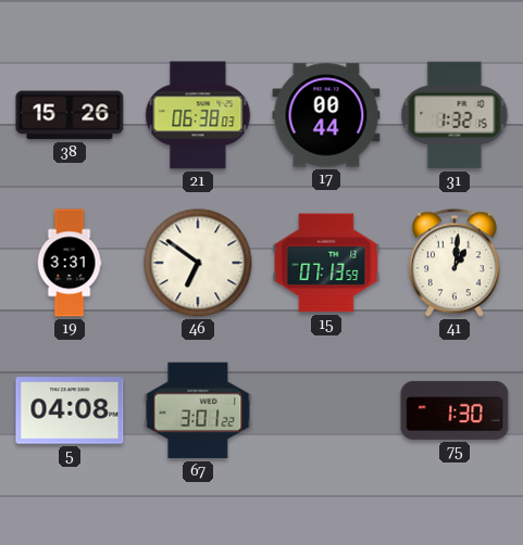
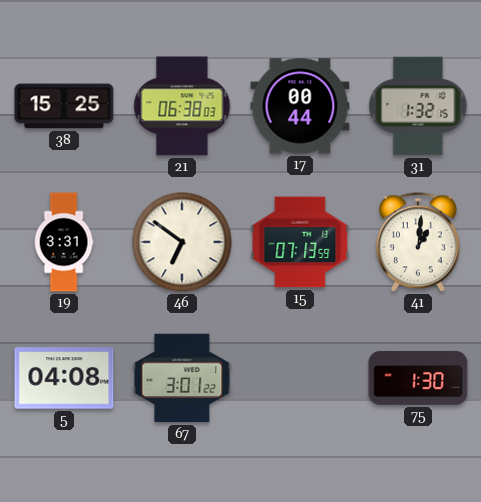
38: 15:26 -> 15:25 (64, 106)
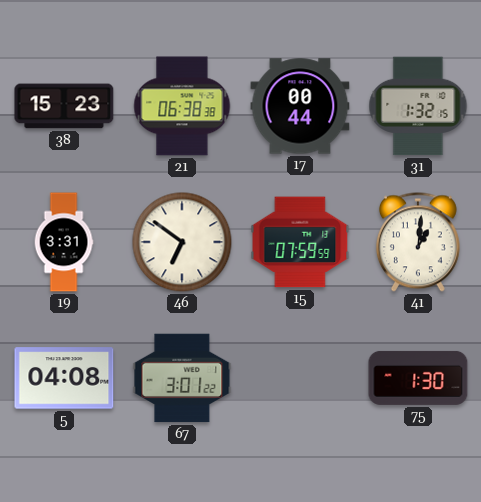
38: 15:25 -> 15:23 (64, 106)
21: 06:38:03 -> 06:38:38 (182, 106)
15: 07:13 -> 07:59 (300, 242)
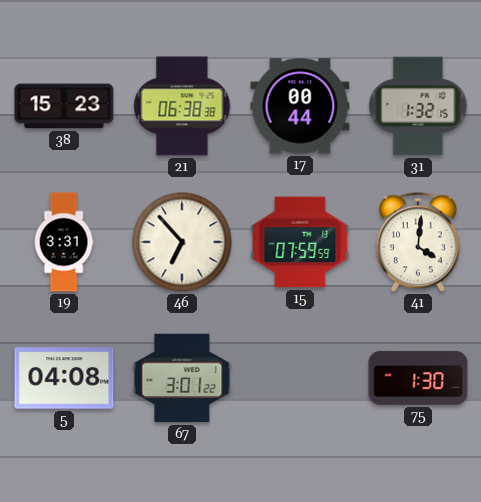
46: 6:51 -> 6:53 (182, 242)
41: 1:01 -> 4:01 (418, 242)
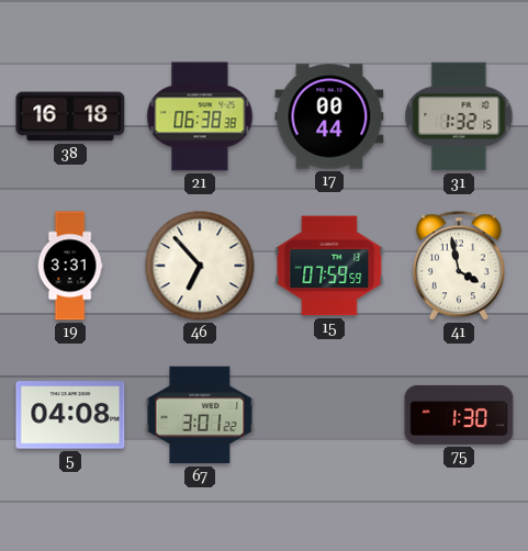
38: 15:23 -> 16:18 (70, 116)
41: 4:01 -> 3:58 (459, 266)
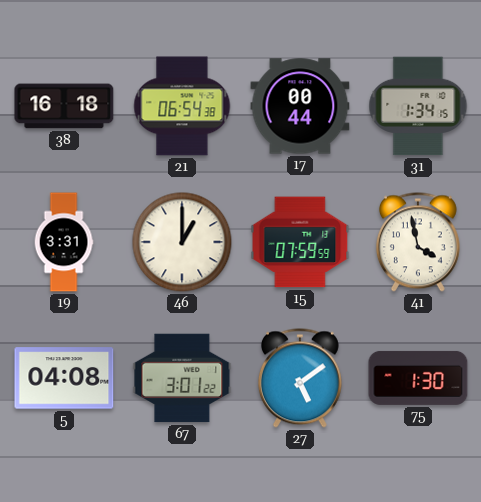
21: 06:38 -> 06:54 (182, 106)
31: 1:32 -> 1:34 (418, 106)
46: 6:53 -> 1:00 (182, 242)
27: none -> 5:09 (300, 378)
